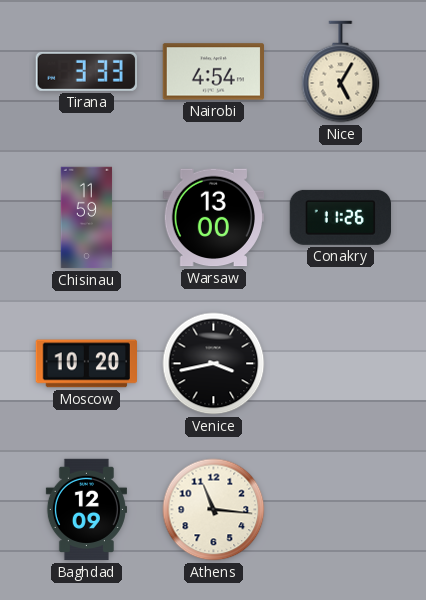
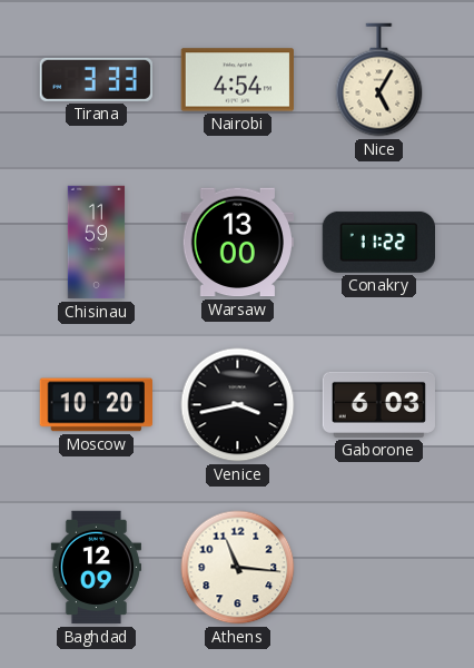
Conakry: 11:26 -> 11:22 (378, 242)
Gaborone: none -> 6:03 (378, 404)
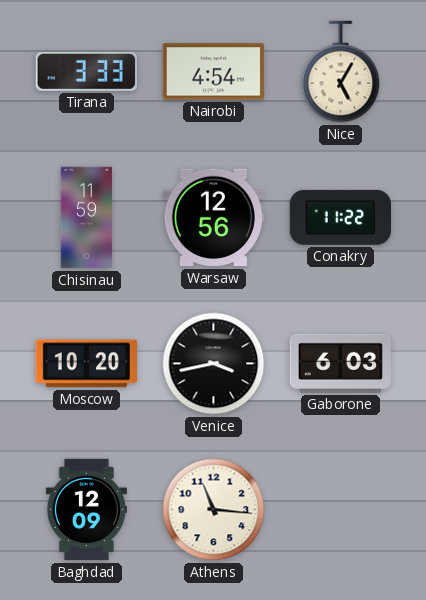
Warsaw: 13:00 -> 12:56 (213, 218)
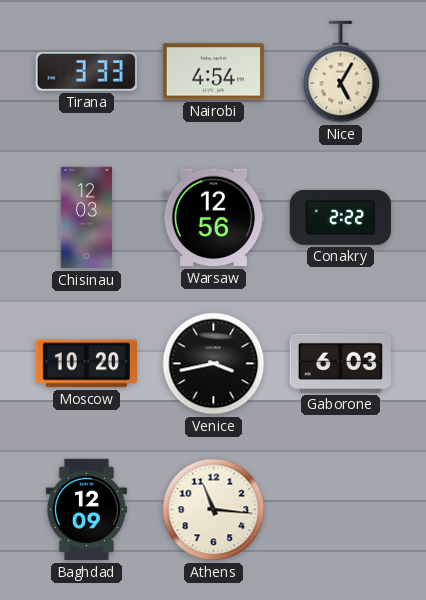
Chisinau: 11:59 -> 12:03 (87, 218)
Conakry: 11:22 -> 2:22 (340, 217)
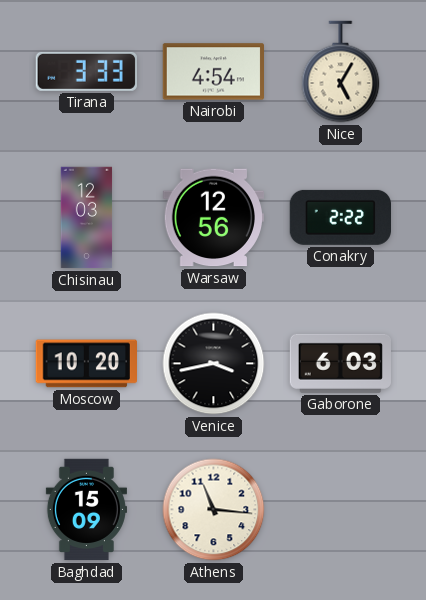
Baghdad: 12:09 -> 15:09 (86, 510)
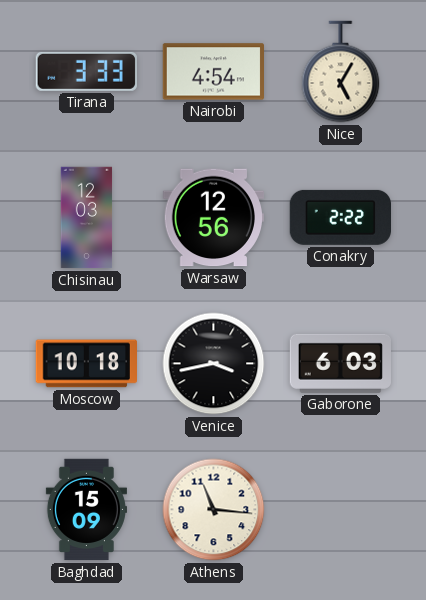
Moscow: 10:20 -> 10:18 (86, 364)
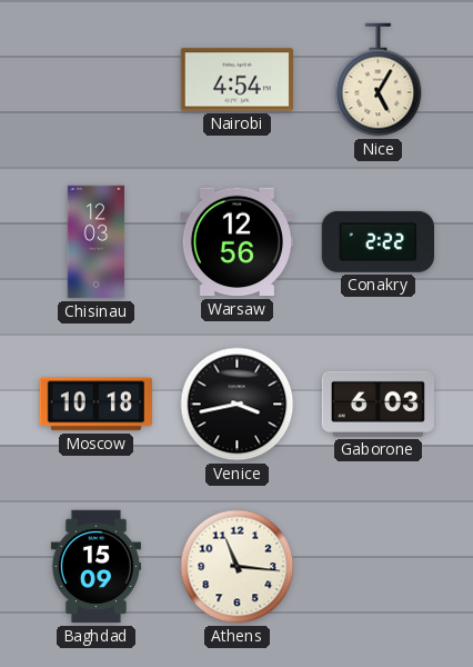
Tirana: 3:33 -> none (86, 71)
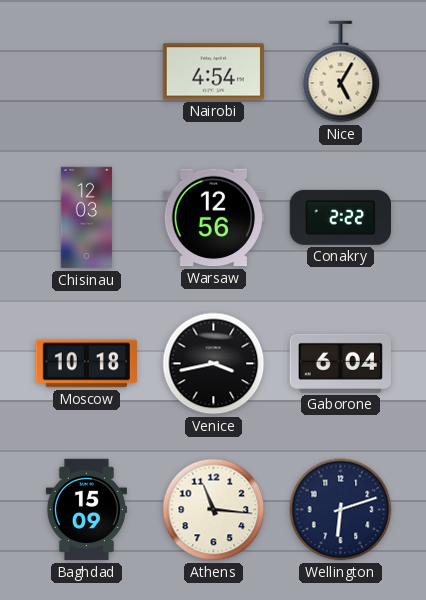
Gaborone: 6:03 -> 6:04 (340, 363)
Wellington: none -> 6:12 (341, 510)
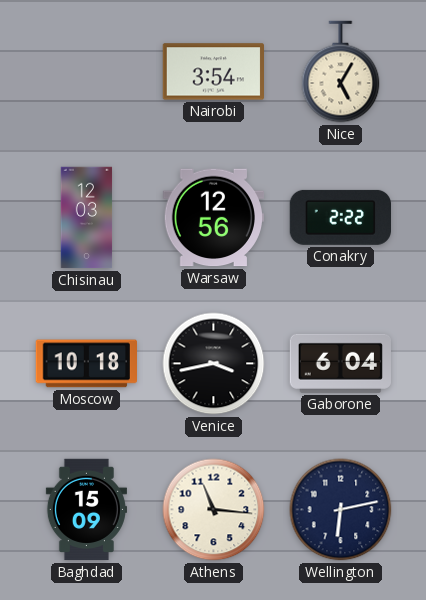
Nairobi: 4:54 -> 3:54 (213, 72)
Wellington: 6:12 -> 6:13 (341, 510)
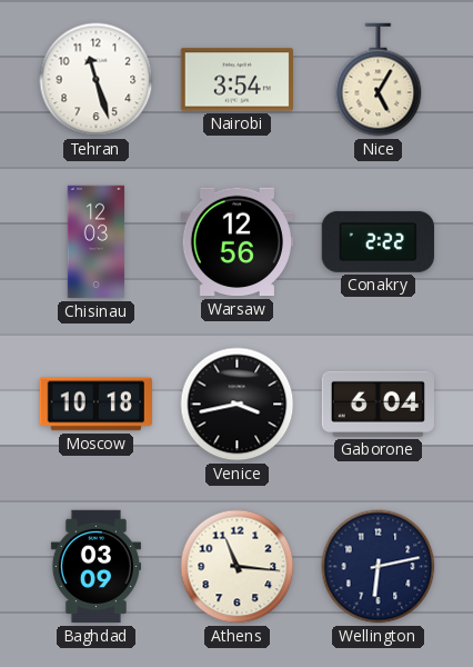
Tehran: none -> 11:27 (97, 80)
Baghdad: 15:09 -> 03:09 (95, 567)
